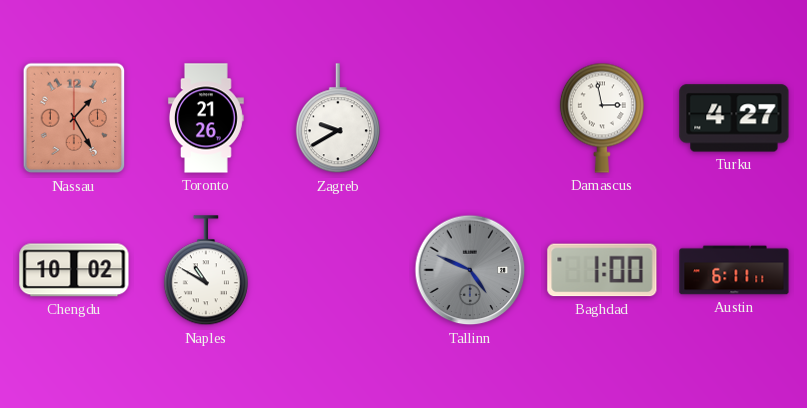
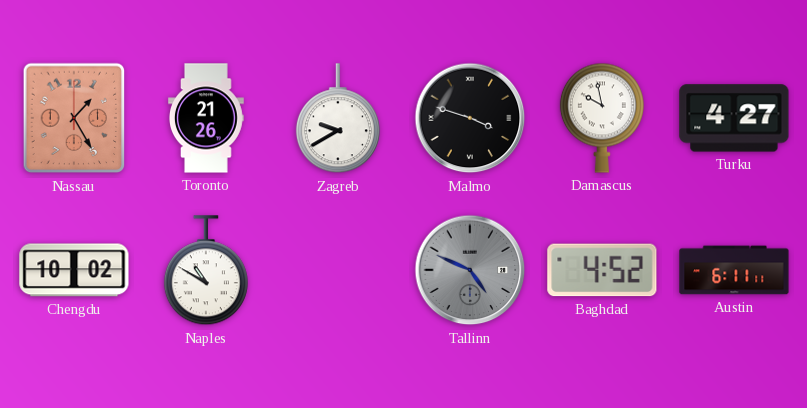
Malmo: none -> 3:48 (470, 118)
Damascus: 2:58 -> 9:58 (602, 118)
Baghdad: 1:00 -> 4:52 (602, 270)
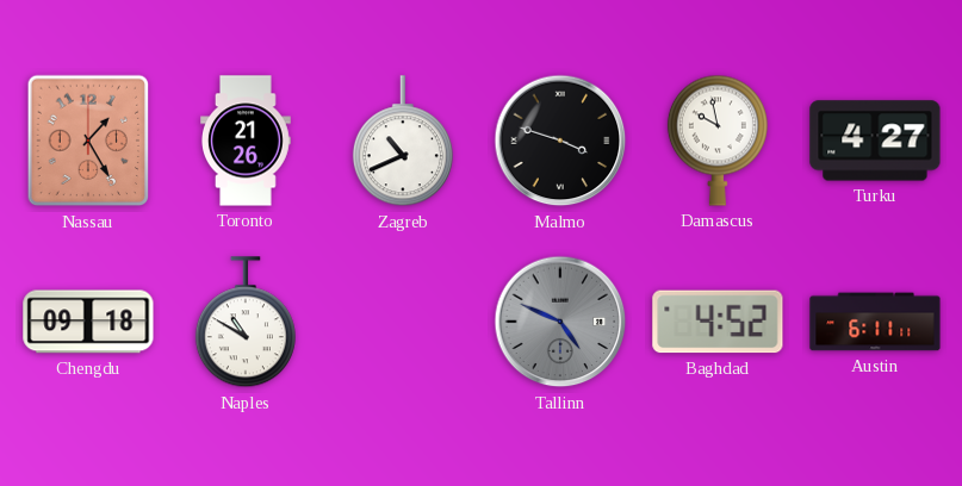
Zagreb: 9:40 -> 10:41 (403, 142)
Chengdu: 10:02 -> 09:18 (88, 322)
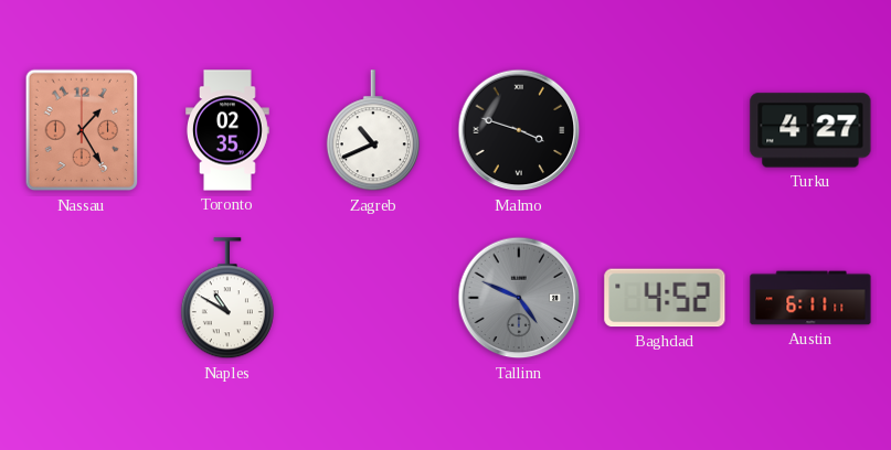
Toronto: 21:26 -> 02:35 (229, 130)
Damascus: 9:58 -> none (718, 141)
Chengdu: 09:18 -> none (88, 322)
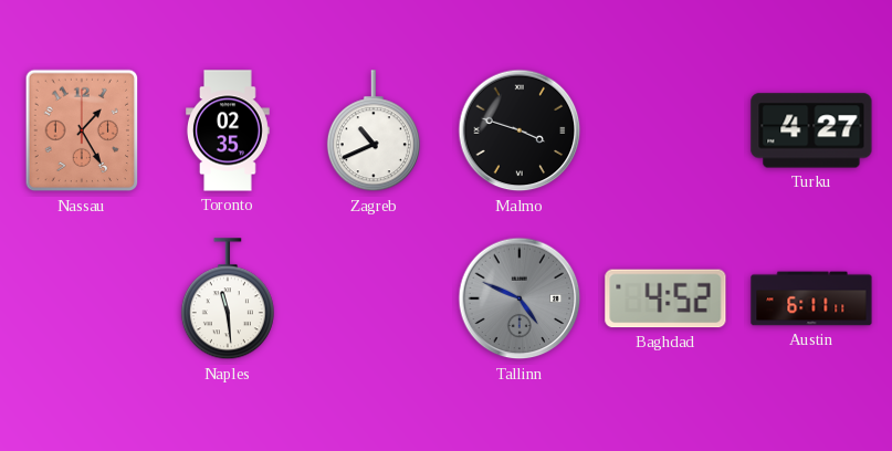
Naples: 10:50 -> 11:29 (228, 300)
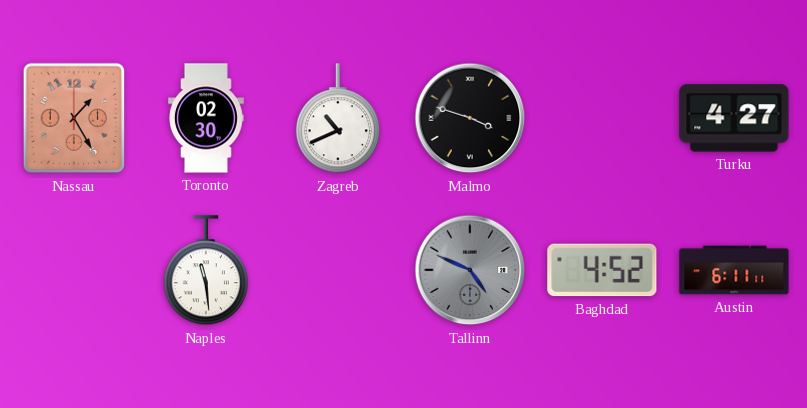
Toronto: 02:35 -> 02:30 (207, 118)
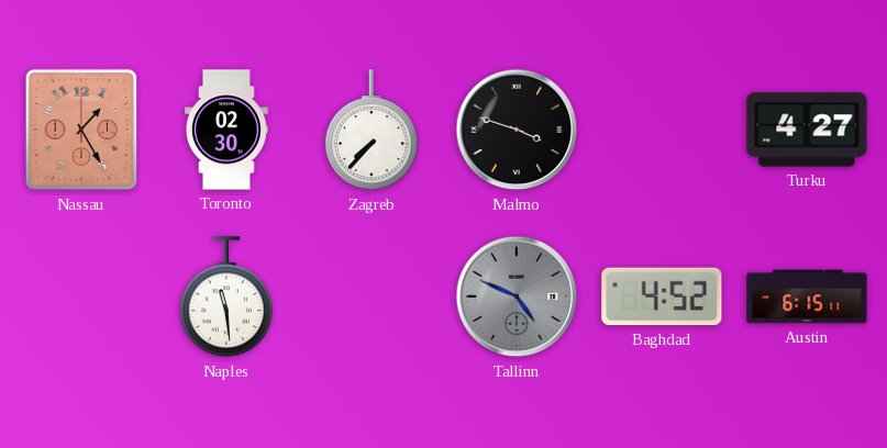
Zagreb: 10:41 -> 7:37 (372, 131)
Austin: 6:11 -> 6:15 (807, 296)
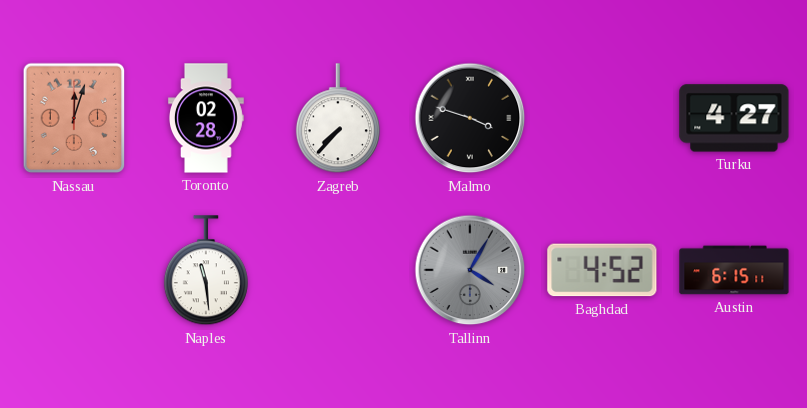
Nassau: 1:25 -> 12:03 (74, 118)
Toronto: 02:30 -> 02:28 (207, 118)
Tallinn: 4:49 -> 4:05 (470, 270)
